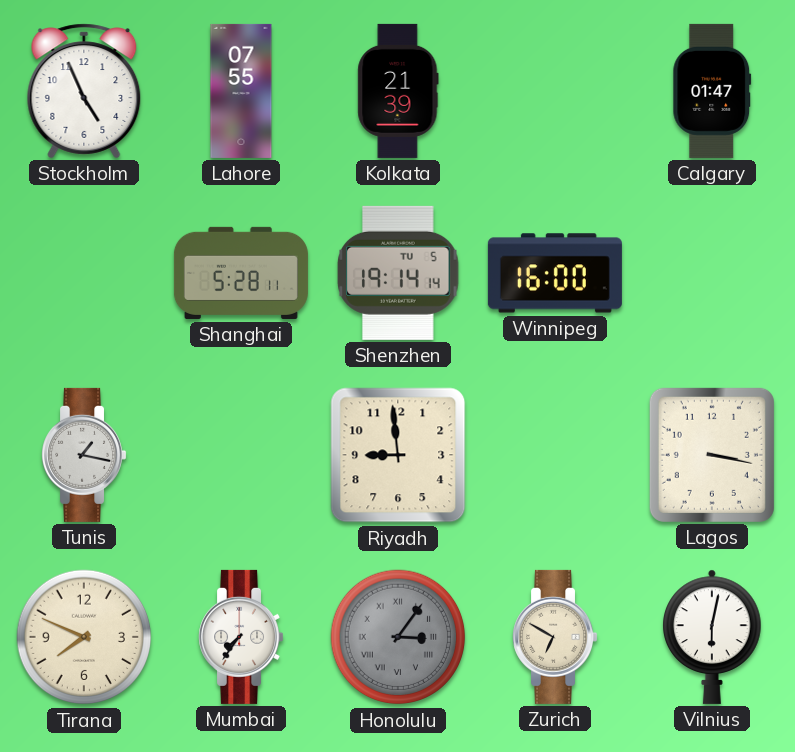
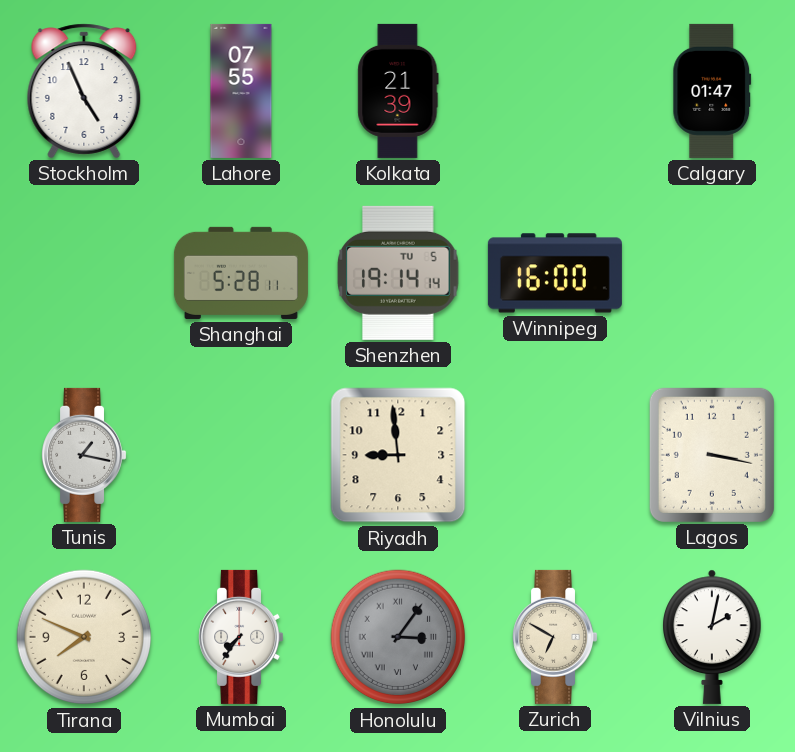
Vilnius: 6:02 -> 2:02 (712, 637)
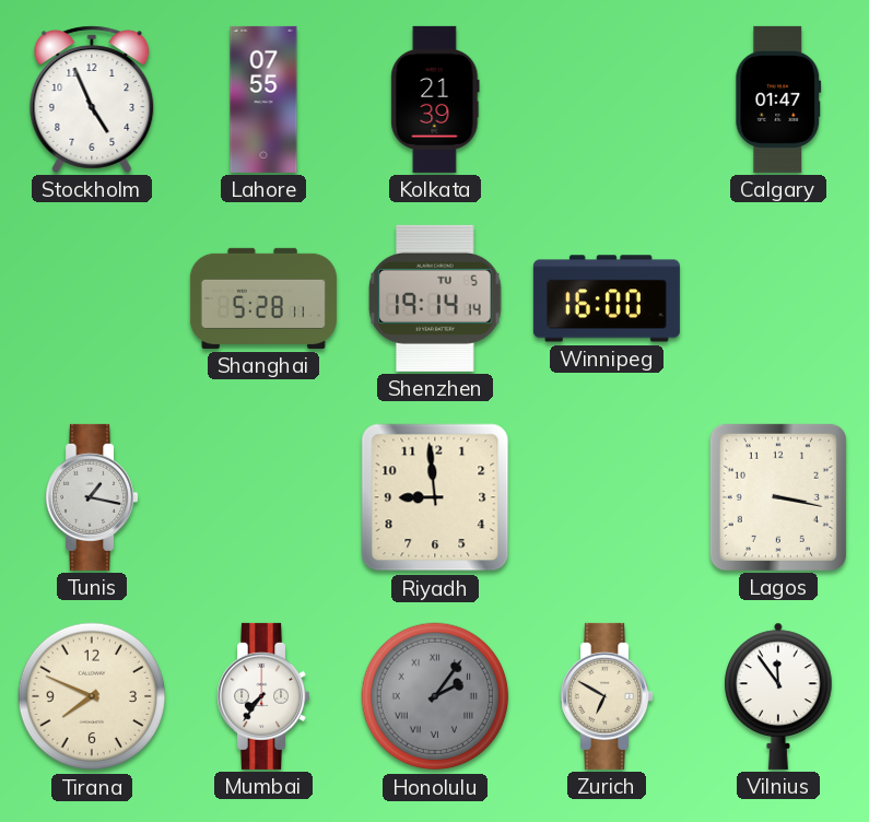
Honolulu: 3:06 -> 2:06 (435, 696)
Vilnius: 2:02 -> 11:54 (778, 696)
